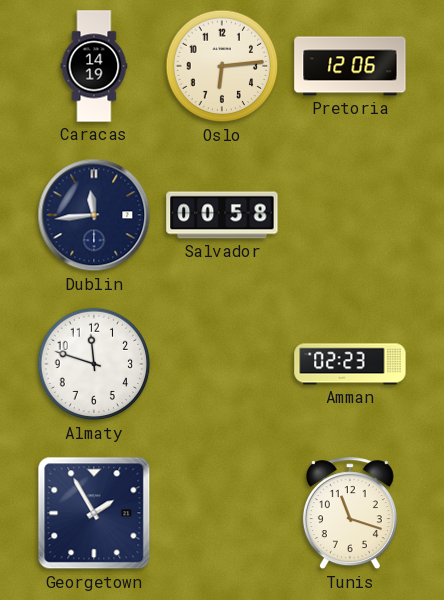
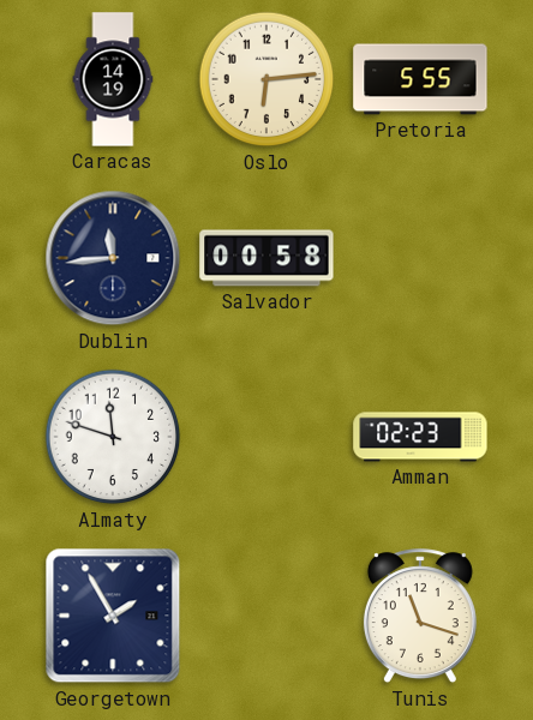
Pretoria: 12:06 -> 5:55 (420, 79)
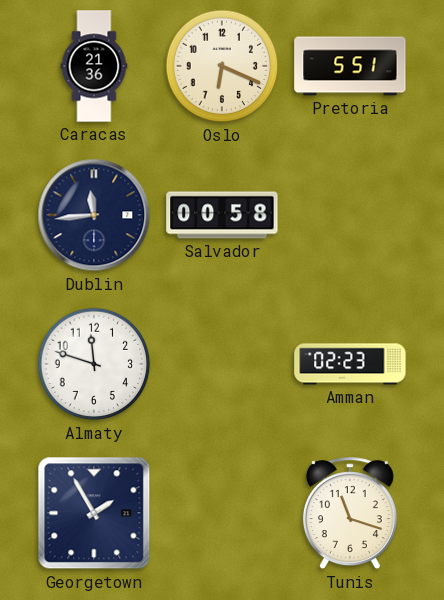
Caracas: 14:19 -> 21:36 (94, 66)
Oslo: 6:14 -> 6:19 (222, 66)
Pretoria: 5:55 -> 5:51 (350, 66)
